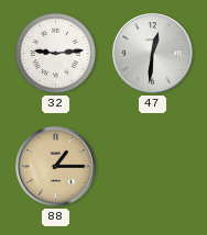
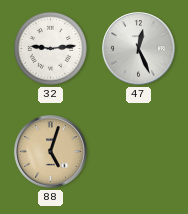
47: 12:31 -> 12:26 (139, 49)
88: 1:15 -> 5:03 (51, 152)
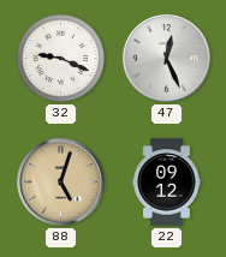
32: 9:14 -> 9:19 (60, 58)
22: none -> 09:12 (167, 183)
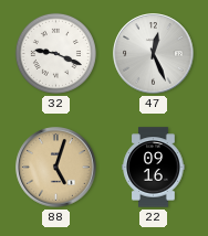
22: 09:12 -> 09:16 (154, 168)
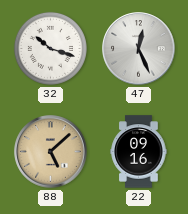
32: 9:19 -> 10:18 (50, 48)
88: 5:03 -> 5:08 (51, 152)
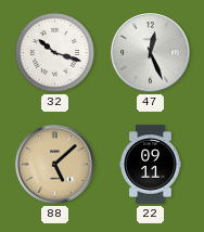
22: 09:16 -> 09:11 (151, 165)
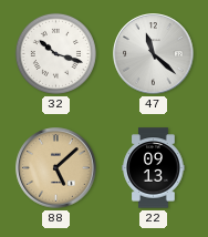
47: 12:26 -> 11:22 (154, 54)
22: 09:11 -> 09:13 (154, 168)
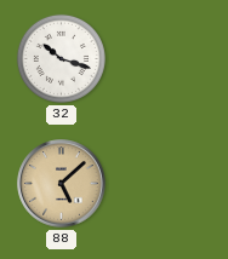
47: 11:22 -> none (154, 54)
22: 09:13 -> none (154, 168)
